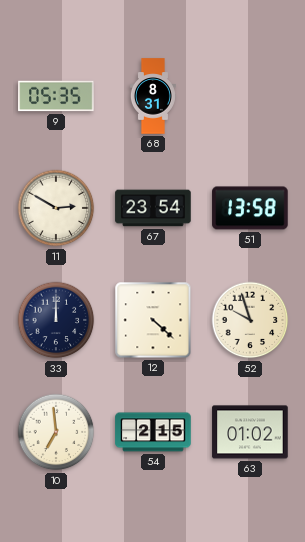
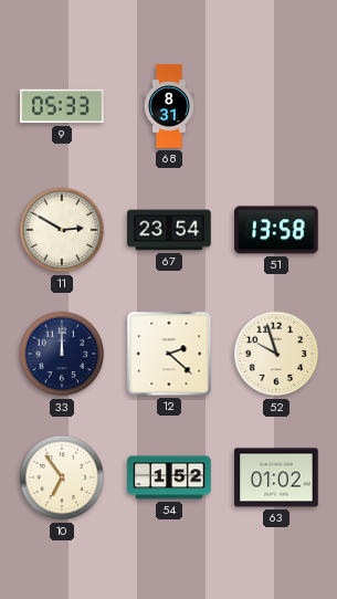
9: 05:35 -> 05:33 (62, 106)
12: 4:22 -> 2:22 (169, 354)
10: 6:59 -> 6:54 (62, 477)
54: 2:15 -> 1:52 (169, 477)
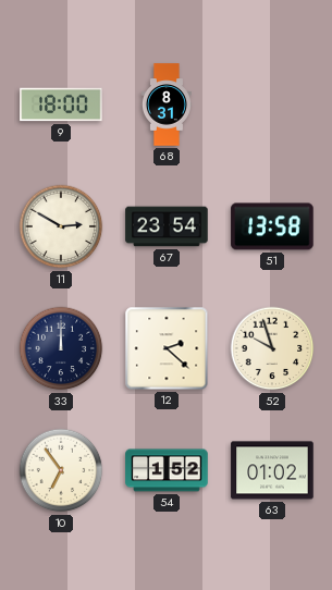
9: 05:33 -> 18:00 (61, 105)
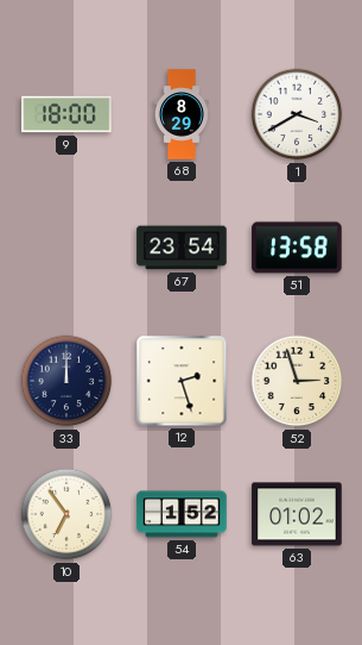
68: 8:31 -> 8:29 (182, 114)
1: none -> 3:40 (297, 114)
11: 2:50 -> none (61, 226)
12: 2:22 -> 2:27 (182, 381)
52: 9:57 -> 2:57 (297, 381)
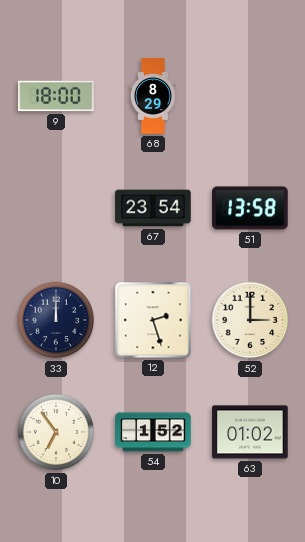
1: 3:40 -> none (297, 114)
52: 2:57 -> 3:00 (250, 320)
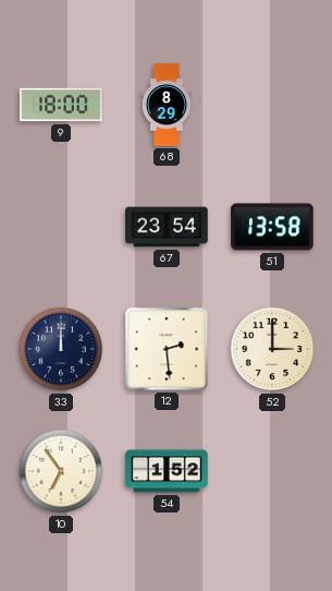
12: 2:27 -> 2:29 (167, 349)
63: 01:02 -> none (250, 432)
